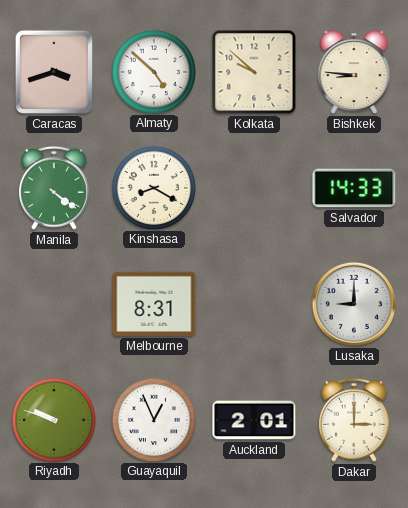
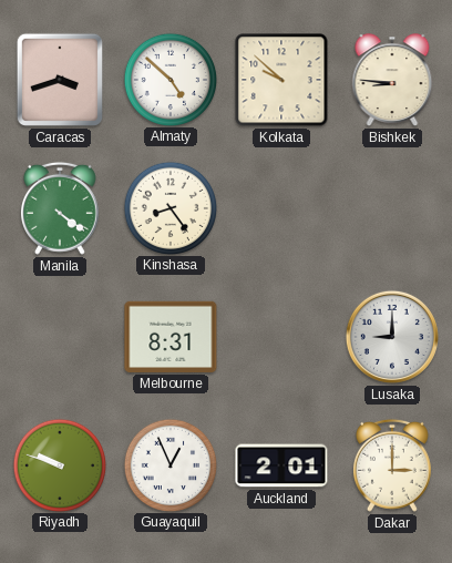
Kinshasa: 8:20 -> 8:24 (169, 207)
Salvador: 14:33 -> none (354, 188)
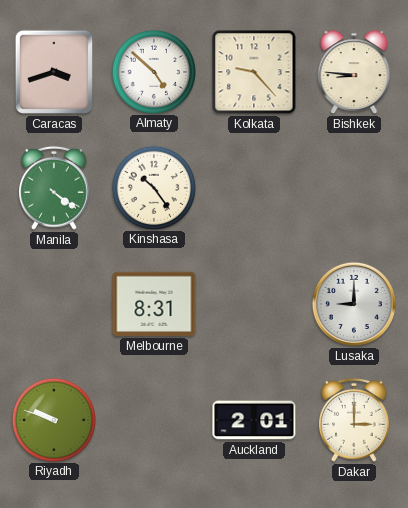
Kolkata: 9:52 -> 9:23 (254, 72)
Kinshasa: 8:24 -> 10:24 (153, 187)
Guayaquil: 12:56 -> none (169, 464)
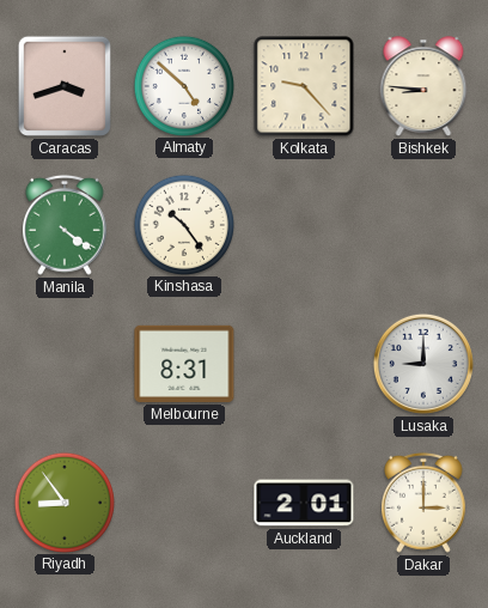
Riyadh: 9:48 -> 8:54 (63, 501)
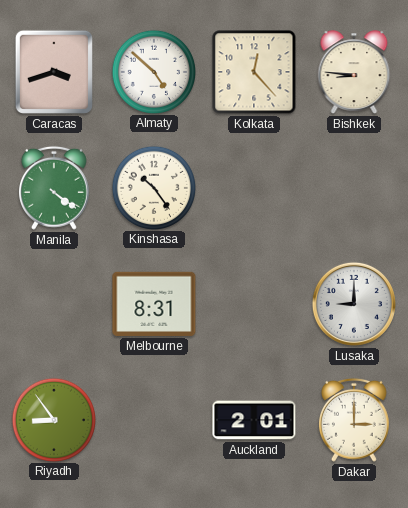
Kolkata: 9:23 -> 12:23 (254, 72)
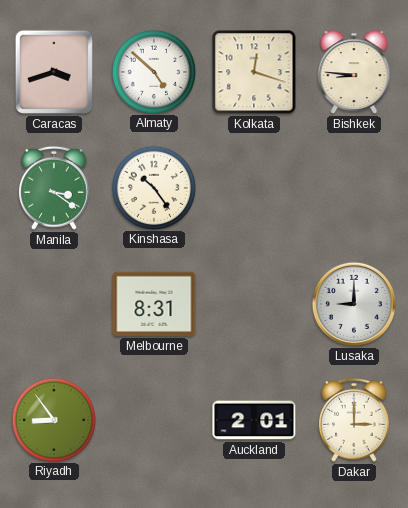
Kolkata: 12:23 -> 12:18 (254, 72)
Manila: 4:21 -> 3:21 (54, 188)
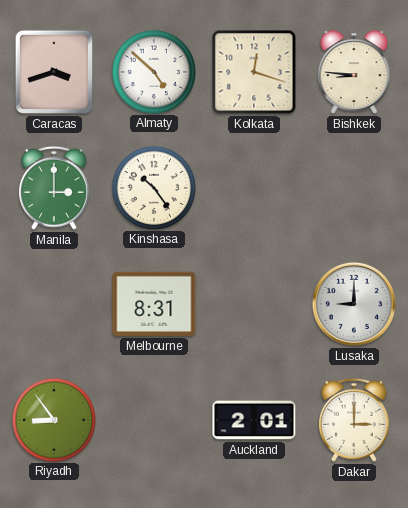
Manila: 3:21 -> 3:00 (54, 188)
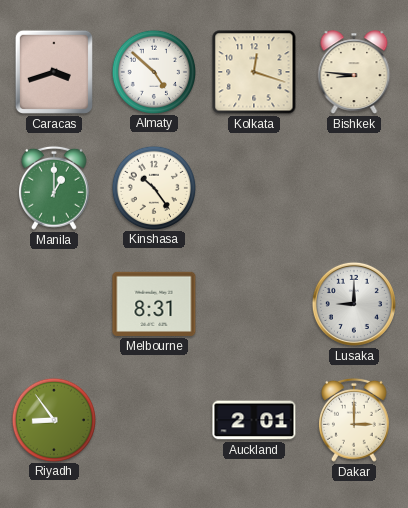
Manila: 3:00 -> 1:00 (54, 188)
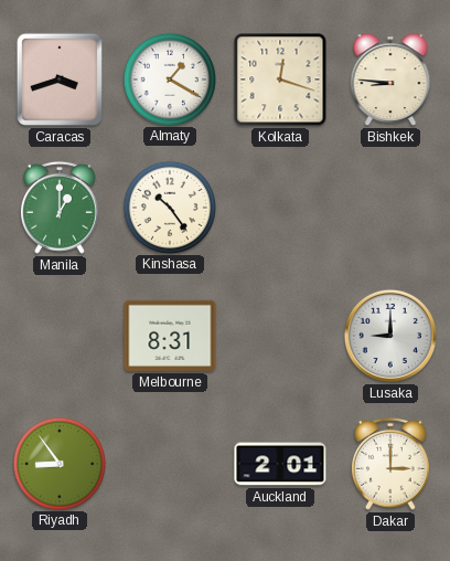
Almaty: 4:52 -> 1:20 (169, 78)
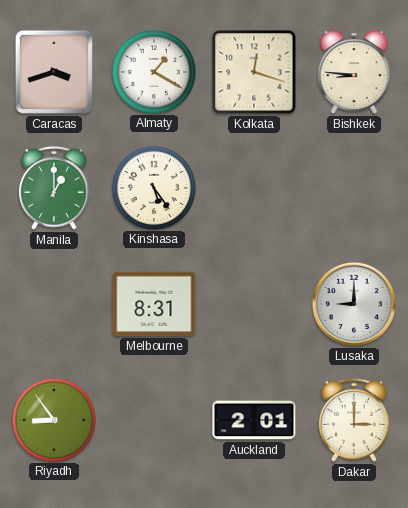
Kinshasa: 10:24 -> 5:24 (153, 187)
